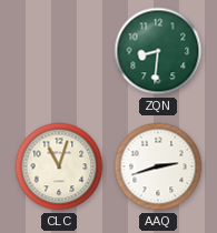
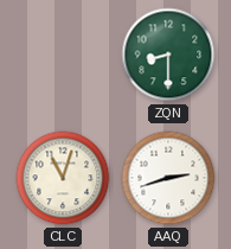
ZQN: 8:31 -> 8:30 (168, 55)
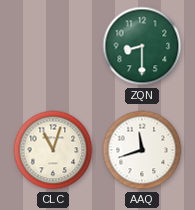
AAQ: 2:42 -> 11:42 (142, 150)
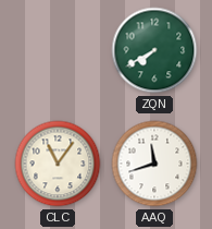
ZQN: 8:30 -> 7:40 (154, 50)
CLC: 11:03 -> 11:06 (58, 164)
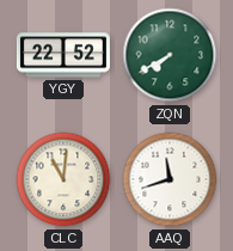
YGY: none -> 22:52 (63, 55)
CLC: 11:06 -> 11:01 (63, 179)
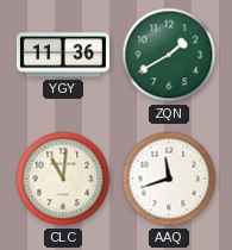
YGY: 22:52 -> 11:36 (63, 55)
ZQN: 7:40 -> 1:40 (169, 55)
